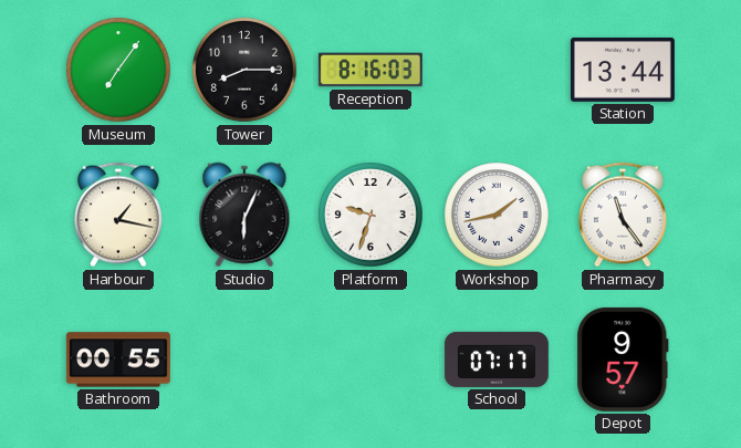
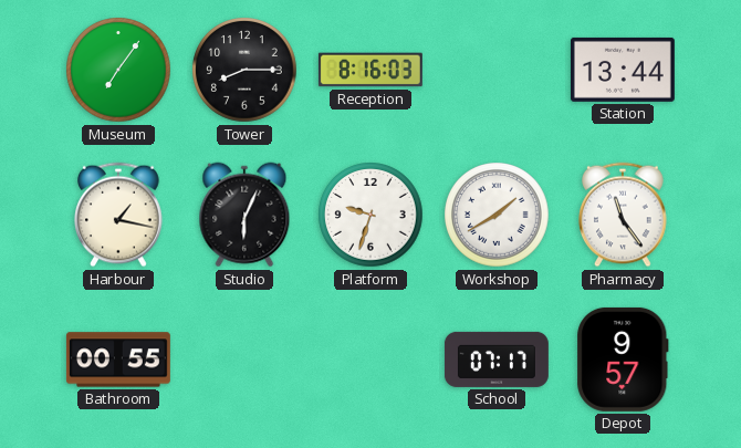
Workshop: 1:43 -> 1:40 (497, 215)
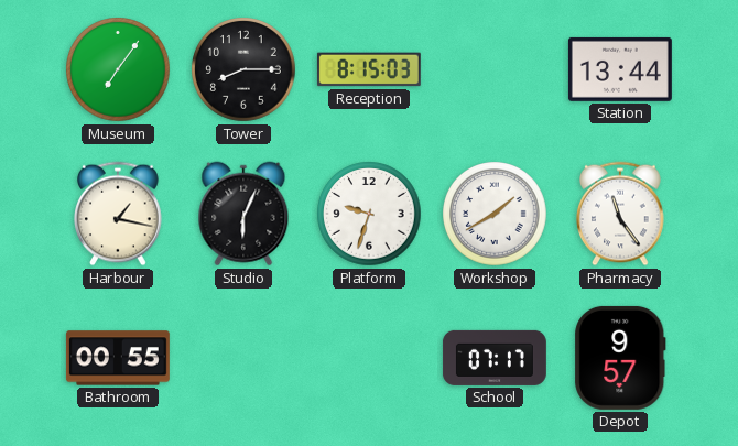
Reception: 8:16 -> 8:15 (369, 69)
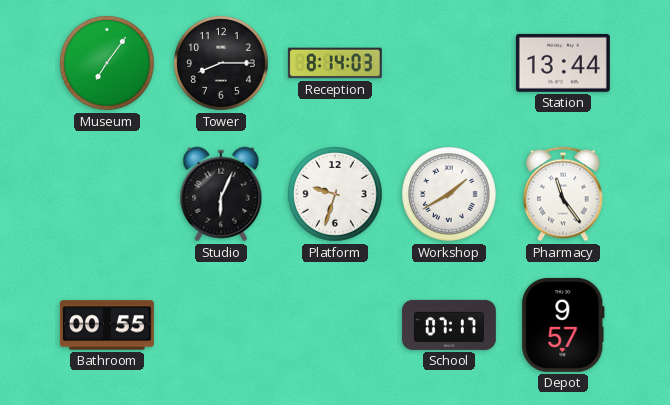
Reception: 8:15 -> 8:14 (335, 63)
Harbour: 1:17 -> none (118, 214)
